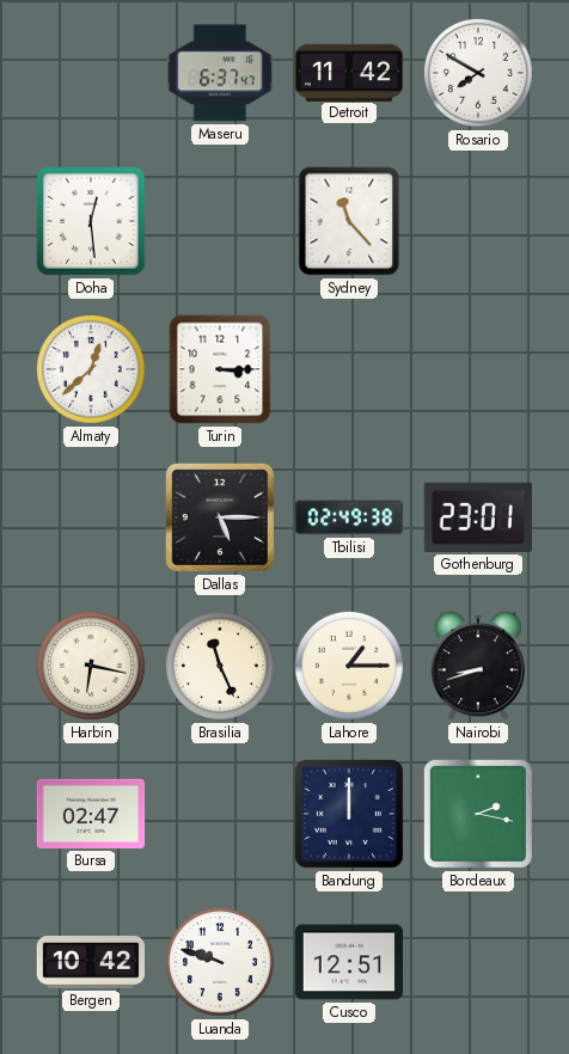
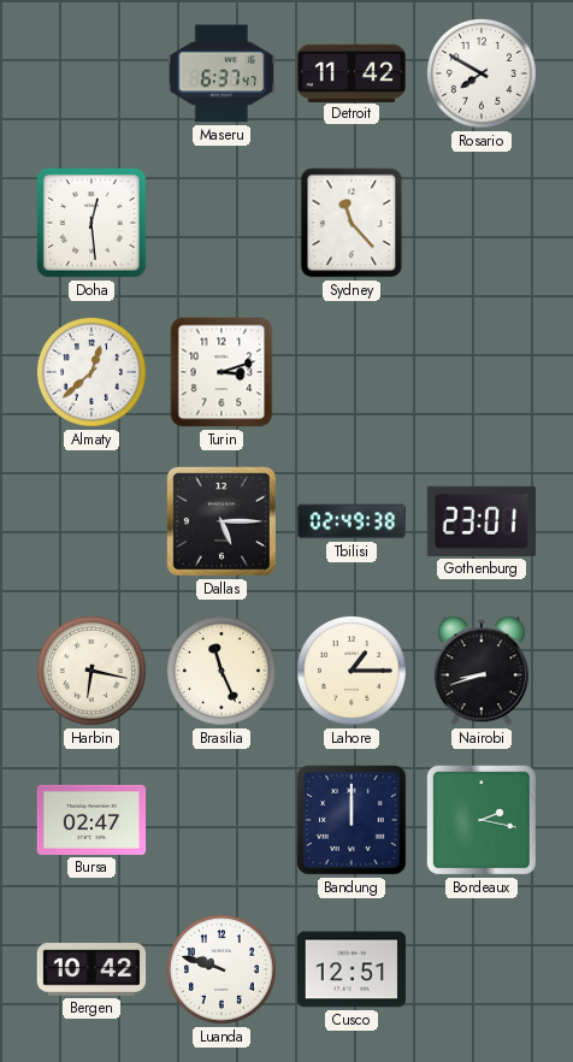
Turin: 3:15 -> 3:12 (221, 372)
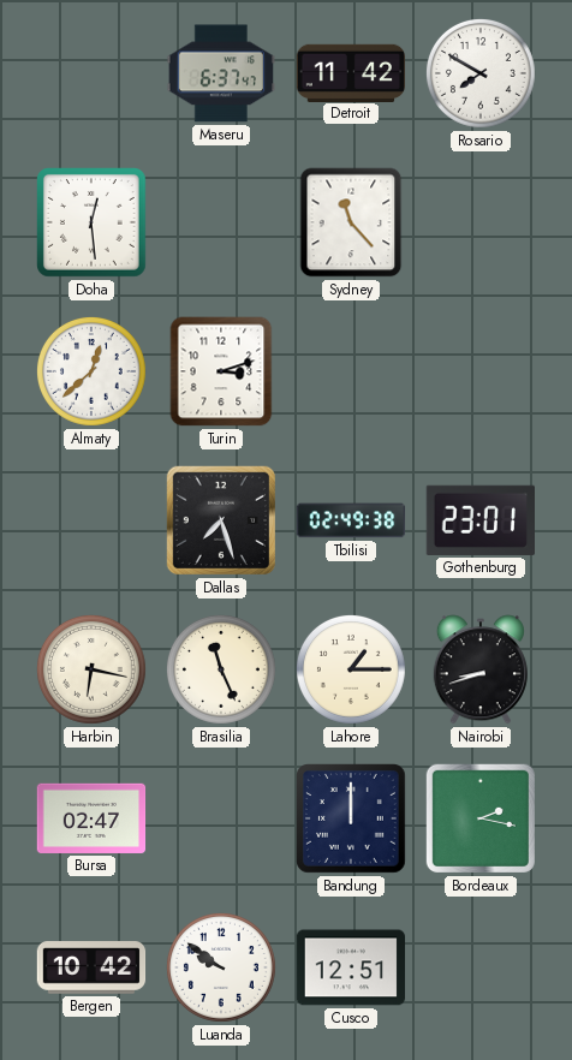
Dallas: 5:15 -> 7:27 (221, 520)
Luanda: 9:48 -> 9:51 (221, 967)
